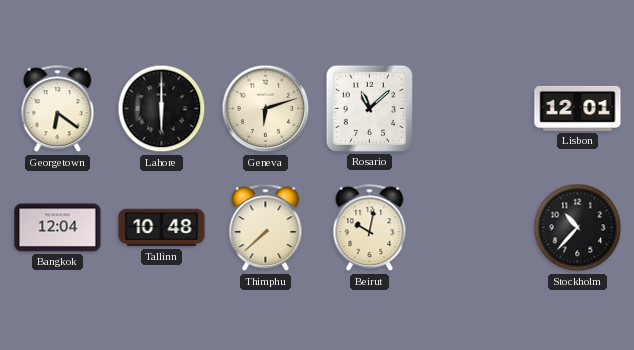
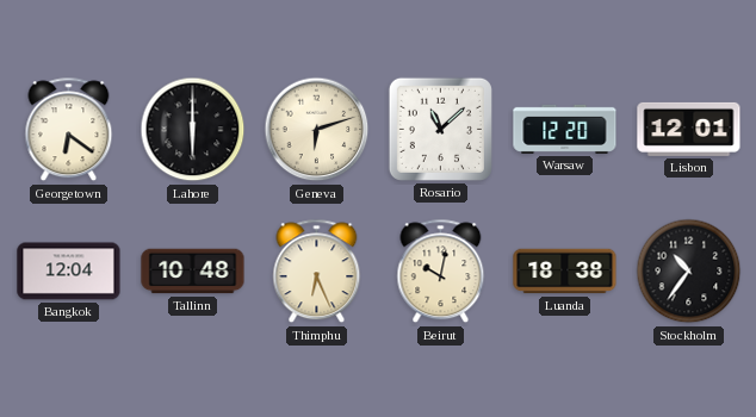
Warsaw: none -> 12:20 (565, 129)
Thimphu: 7:38 -> 6:26 (317, 272)
Luanda: none -> 18:38 (565, 272)
Stockholm: 10:37 -> 10:36 (689, 272)
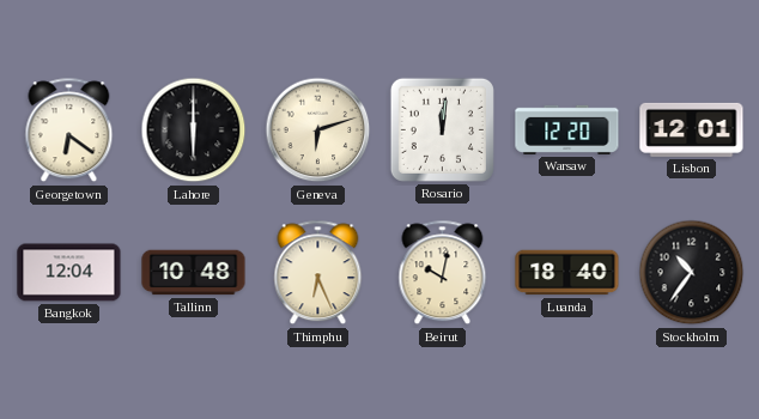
Rosario: 11:08 -> 12:01 (442, 129)
Luanda: 18:38 -> 18:40 (567, 273)
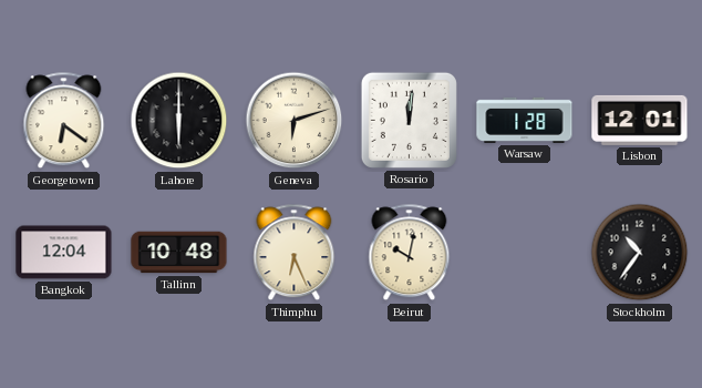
Warsaw: 12:20 -> 1:28 (525, 120)
Luanda: 18:40 -> none (567, 273)
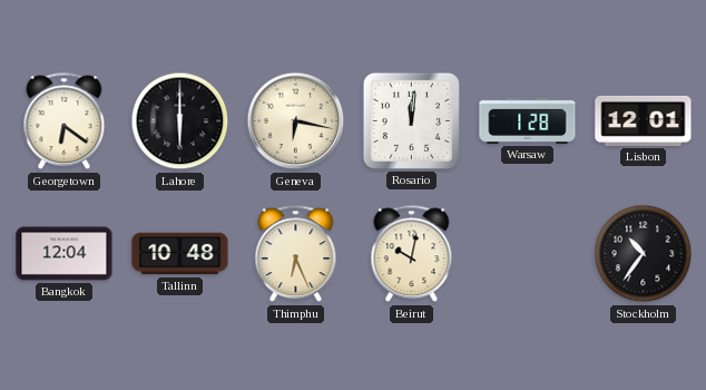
Geneva: 6:12 -> 6:17 (296, 121)
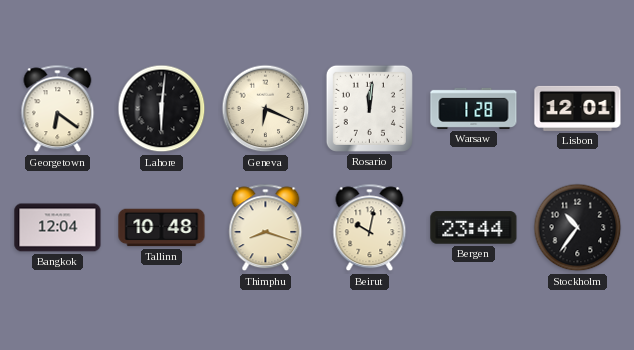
Lahore: 6:00 -> 6:01 (162, 109)
Geneva: 6:17 -> 6:19 (266, 109)
Thimphu: 6:26 -> 8:18 (266, 228)
Bergen: none -> 23:44 (474, 228)
